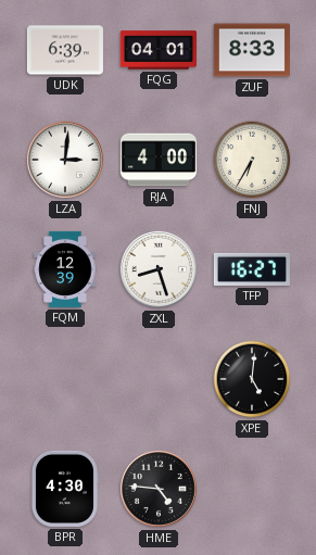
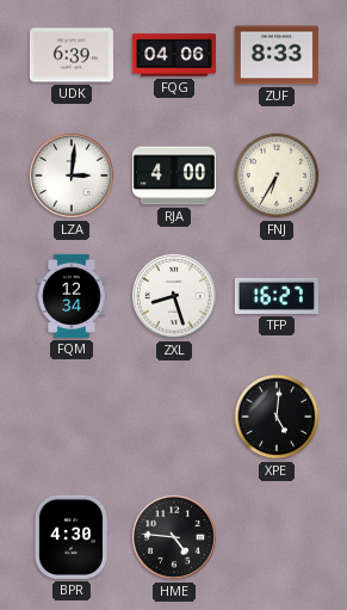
FQG: 04:01 -> 04:06 (174, 55)
FQM: 12:39 -> 12:34 (72, 296)
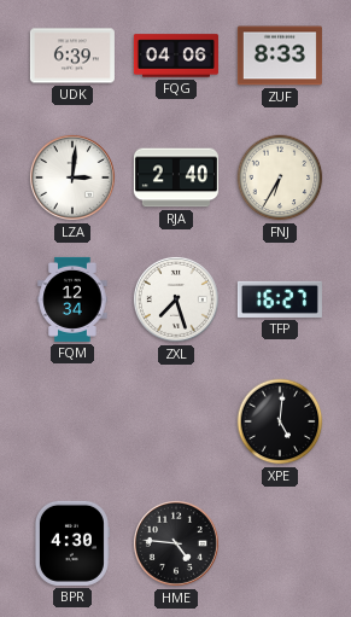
RJA: 4:00 -> 2:40 (176, 177)
ZXL: 8:27 -> 7:27 (176, 299)
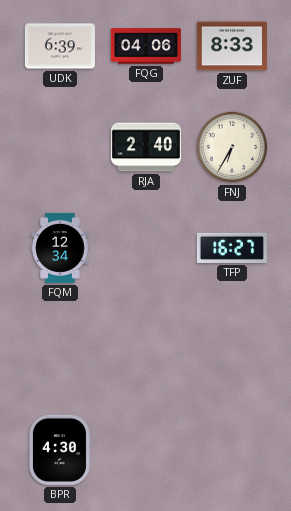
LZA: 3:01 -> none (72, 177)
ZXL: 7:27 -> none (176, 299)
XPE: 5:01 -> none (280, 421)
HME: 4:46 -> none (176, 543)
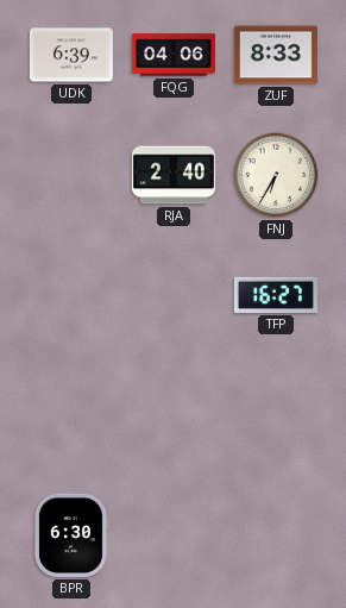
FQM: 12:34 -> none (60, 248)
BPR: 4:30 -> 6:30 (70, 535)
